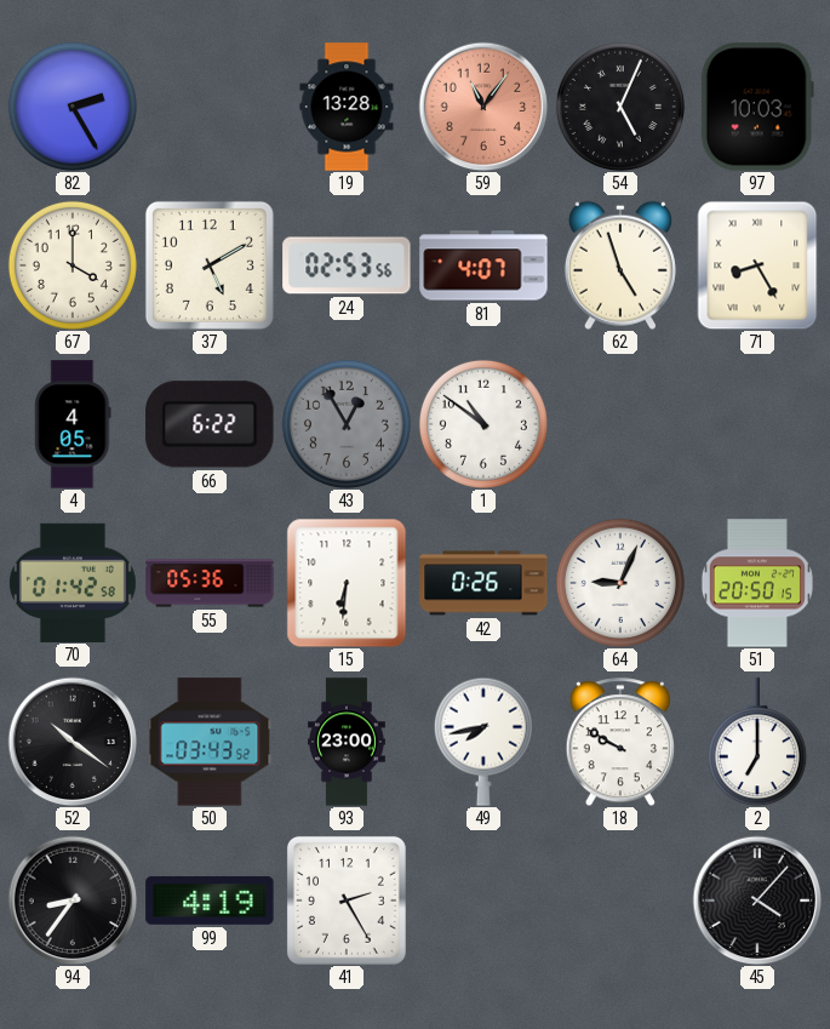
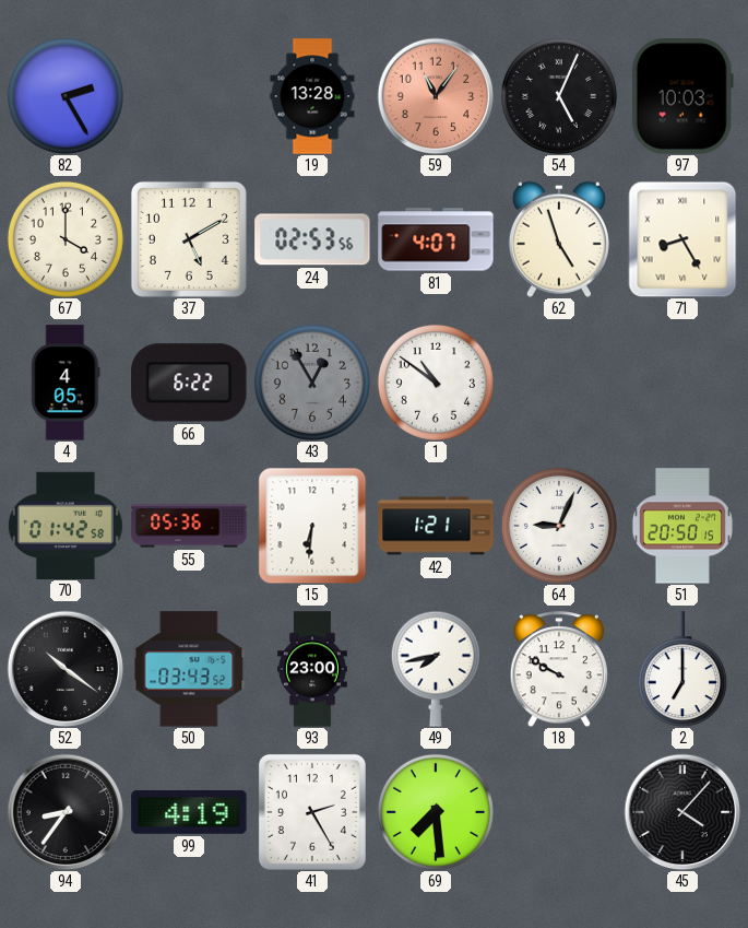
42: 0:26 -> 1:21 (436, 526)
69: none -> 7:29 (436, 812)
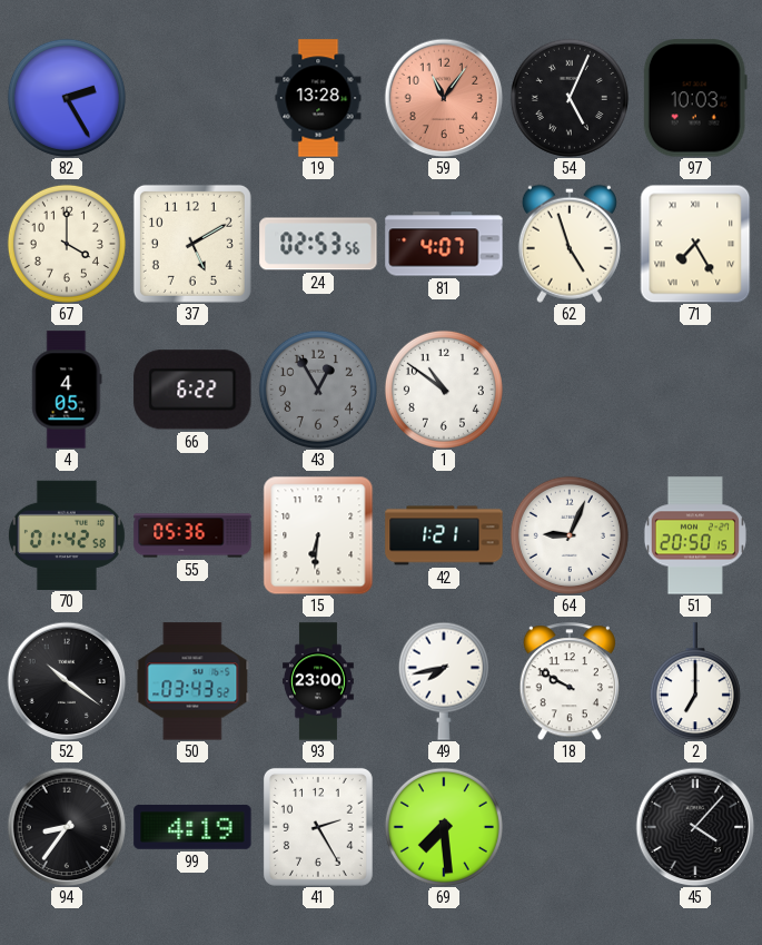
71: 8:25 -> 7:25 (695, 244)
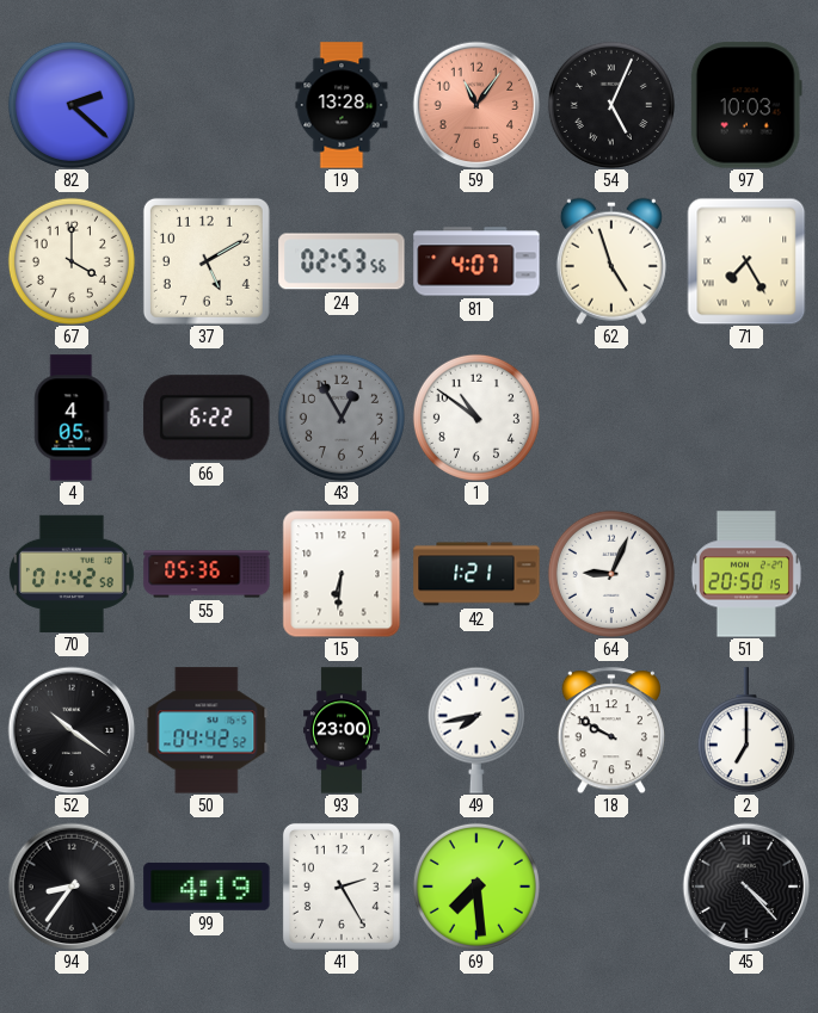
82: 2:25 -> 2:22 (72, 105)
50: 03:43 -> 04:42 (207, 730)
45: 4:07 -> 4:23 (746, 887)
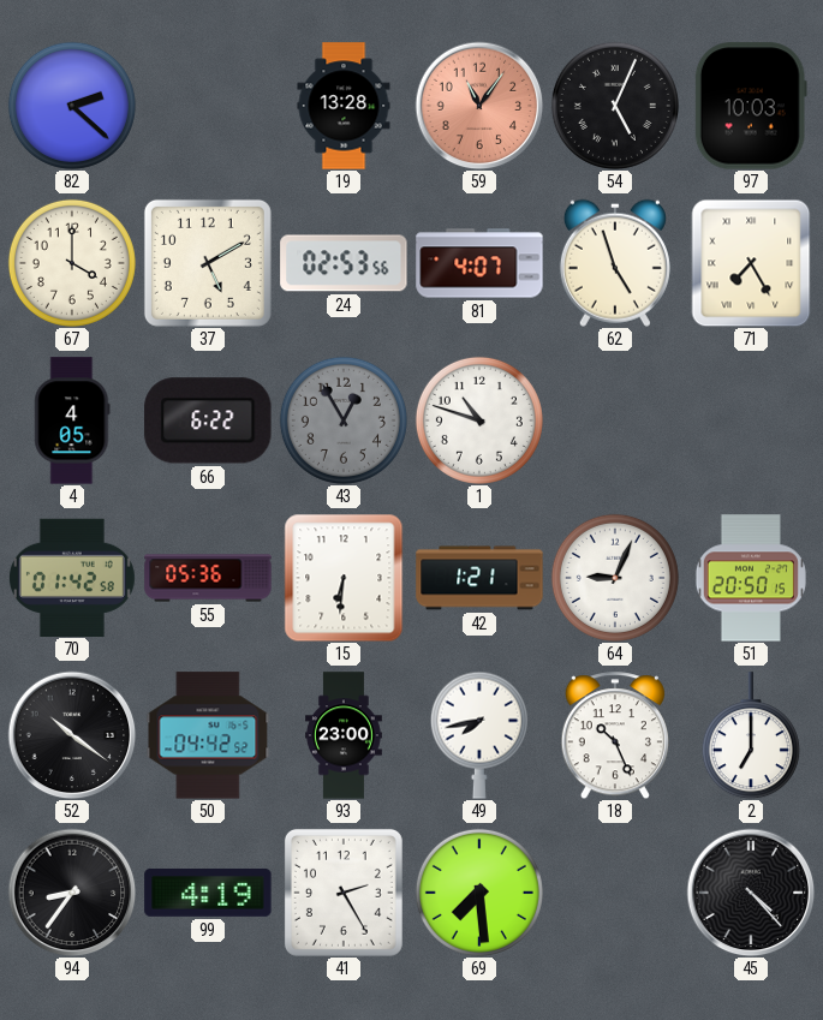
1: 10:51 -> 10:48 (479, 420)
18: 9:50 -> 10:26 (615, 735)
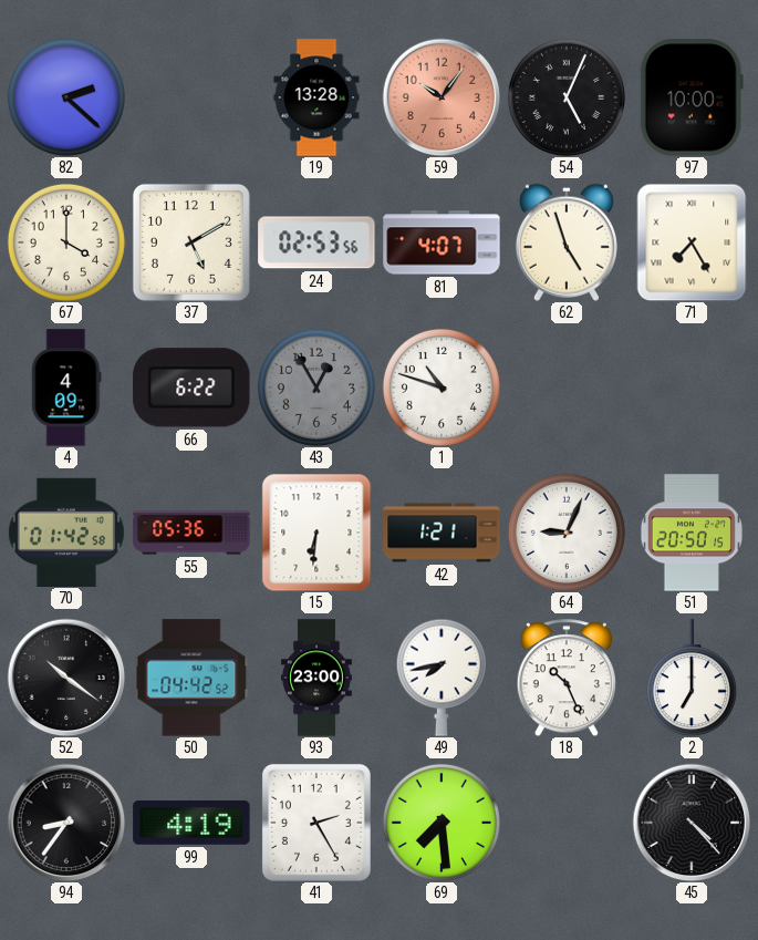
59: 11:06 -> 10:06 (442, 97)
97: 10:03 -> 10:00 (692, 97)
4: 4:05 -> 4:09 (66, 388)
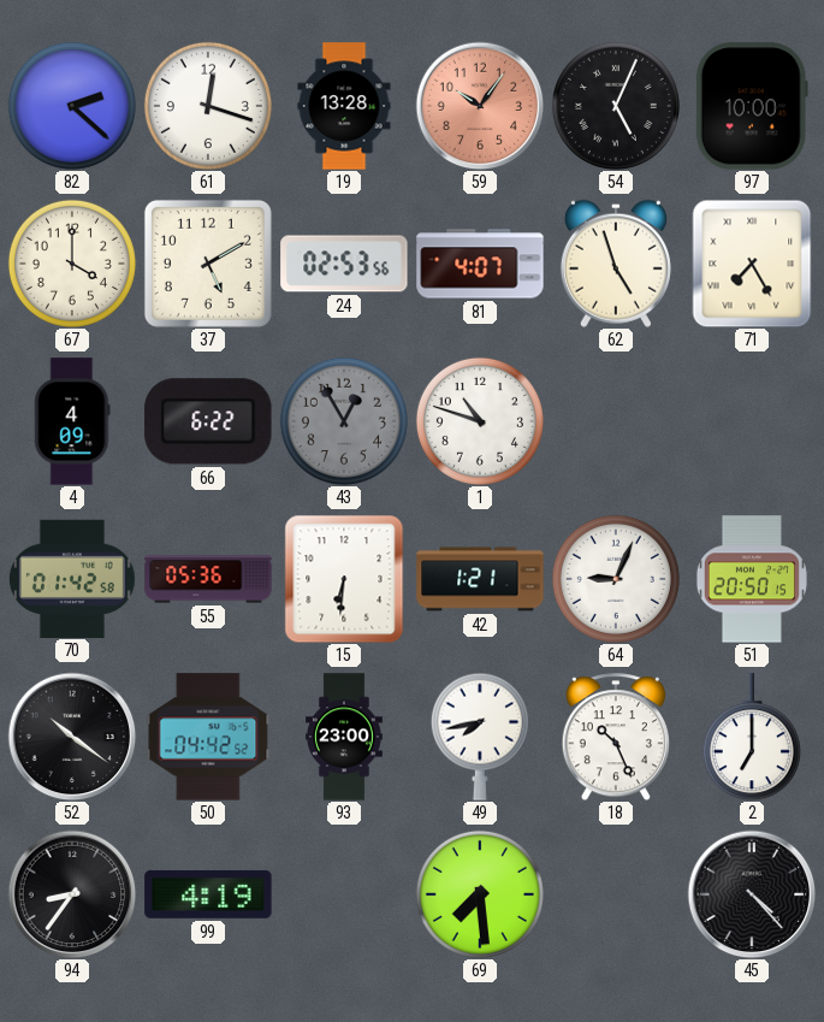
61: none -> 12:18 (208, 106)
41: 2:25 -> none (316, 823)
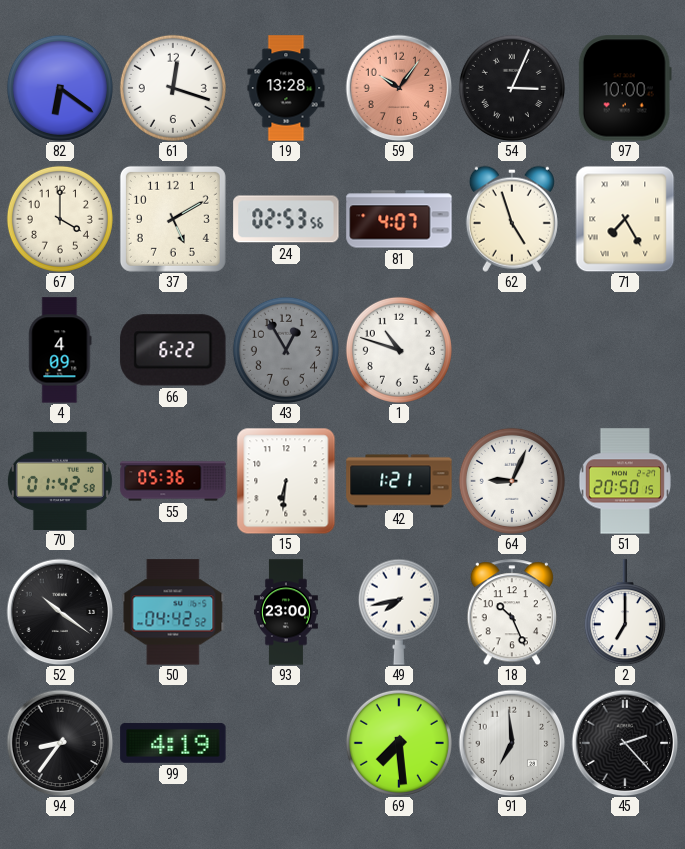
82: 2:22 -> 6:21 (60, 88)
54: 5:04 -> 3:04 (512, 88)
91: none -> 6:59 (512, 743)
45: 4:23 -> 2:23 (625, 743)
